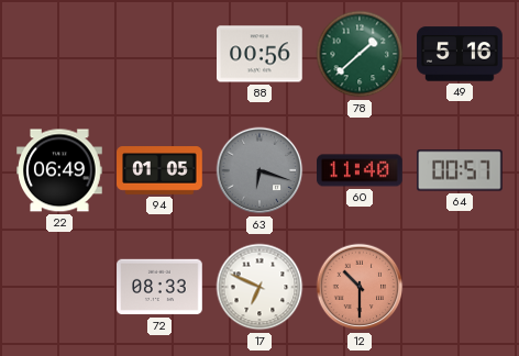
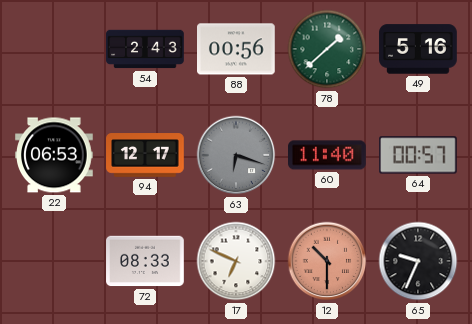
54: none -> 2:43 (145, 49)
22: 06:49 -> 06:53 (54, 155)
94: 01:05 -> 12:17 (145, 155)
65: none -> 9:34 (418, 261)
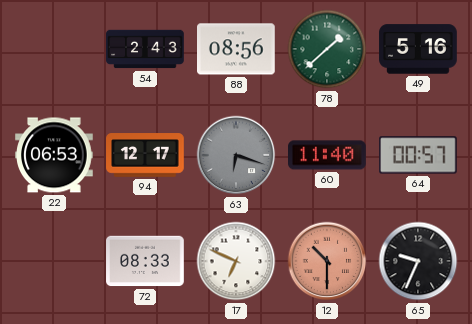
88: 00:56 -> 08:56 (237, 49)
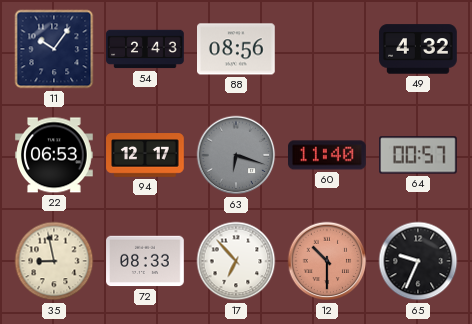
11: none -> 10:06 (54, 49)
78: 1:38 -> none (327, 49)
49: 5:16 -> 4:32 (418, 49)
35: none -> 8:58 (54, 261)
17: 6:49 -> 6:53 (236, 261)
